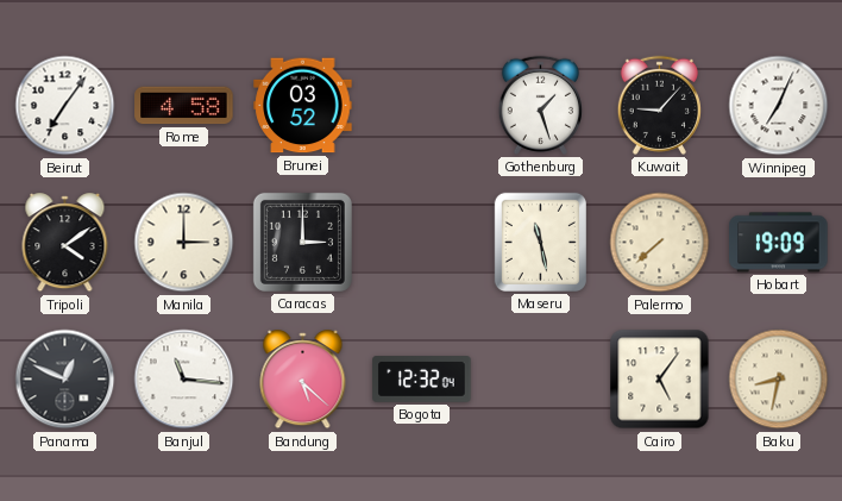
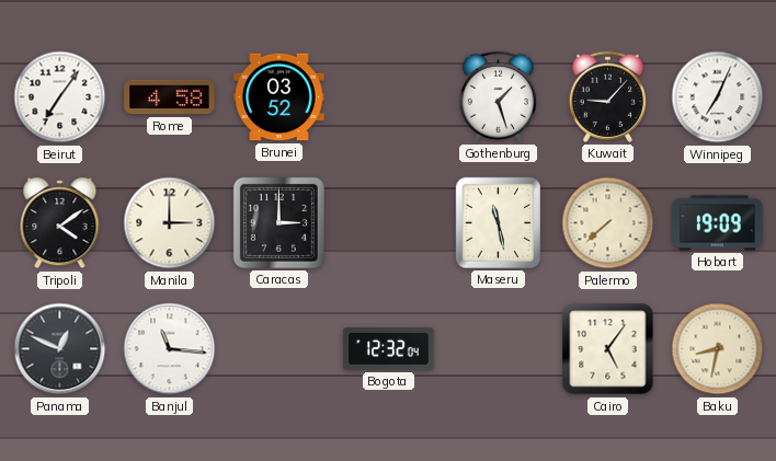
Bandung: 5:22 -> none (303, 380)
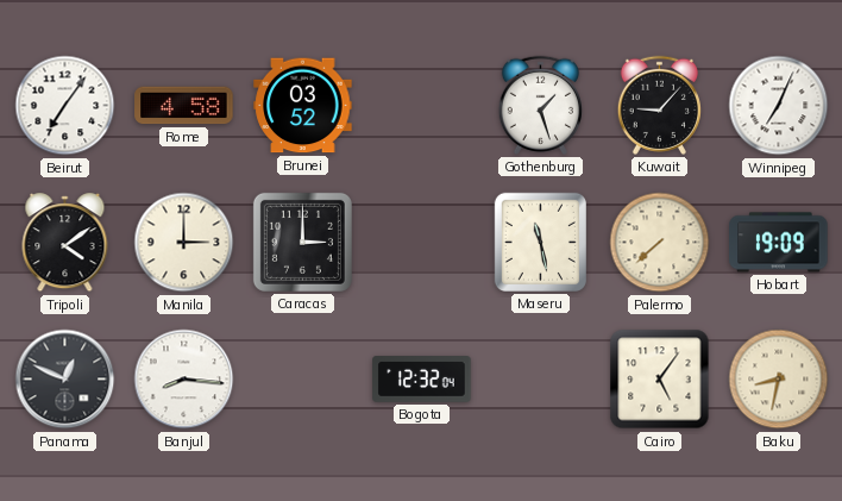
Banjul: 11:16 -> 8:16 (184, 380)
